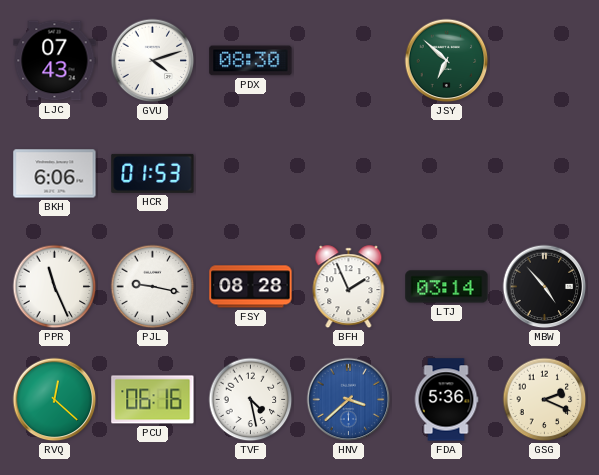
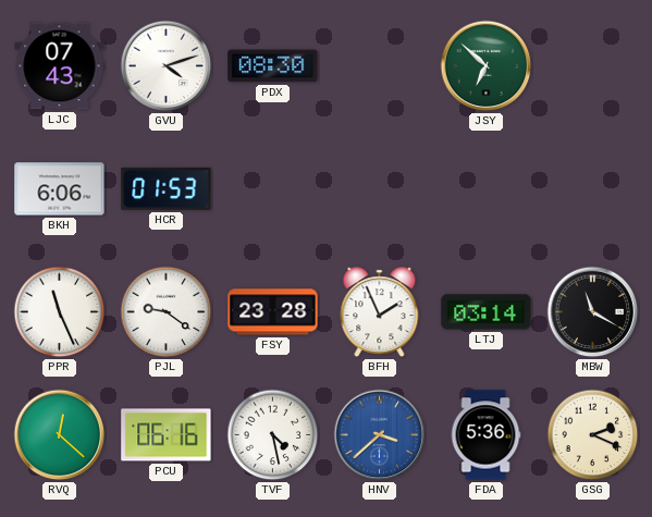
PJL: 9:17 -> 9:21 (167, 312)
FSY: 08:28 -> 23:28 (273, 312)
MBW: 4:53 -> 11:20 (593, 312)
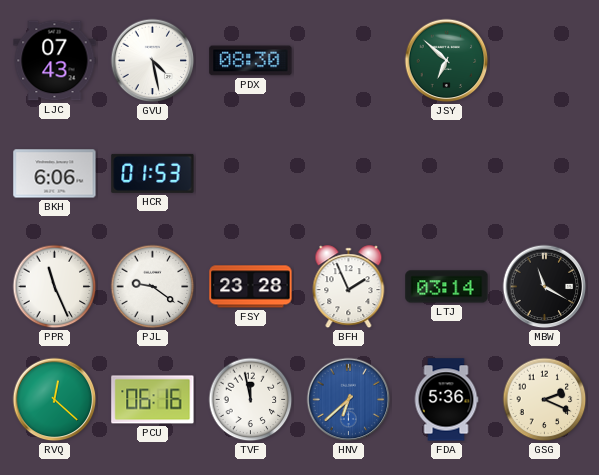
GVU: 4:12 -> 4:28 (153, 61)
TVF: 4:28 -> 11:58 (251, 400)
HNV: 3:38 -> 6:38 (349, 400)
